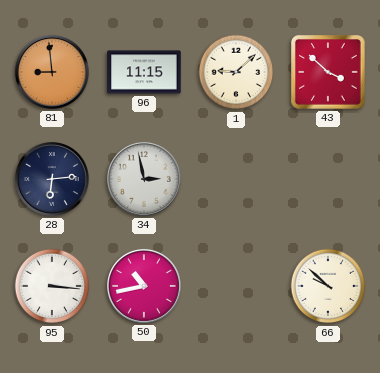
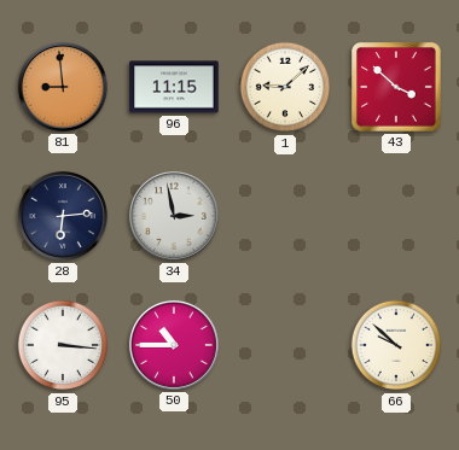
50: 10:43 -> 10:45 (174, 345)
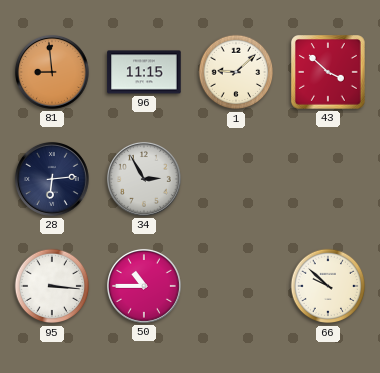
34: 2:58 -> 2:55 (144, 179)
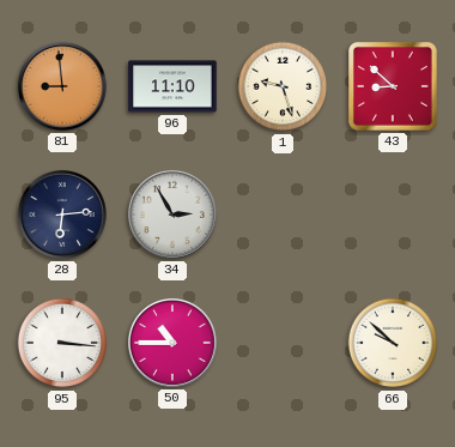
96: 11:15 -> 11:10 (172, 86)
1: 9:08 -> 9:27 (283, 86)
43: 3:52 -> 8:52 (394, 87)
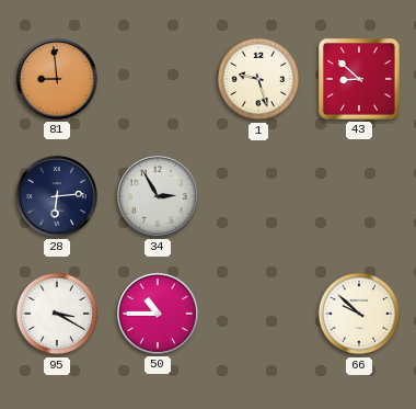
96: 11:10 -> none (172, 86)
95: 3:16 -> 3:20 (57, 314)
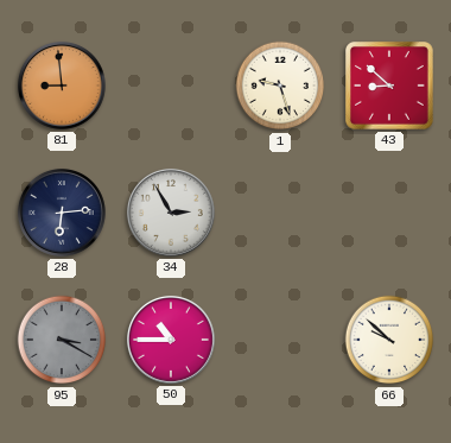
95 dial: white -> grey (62, 340)
